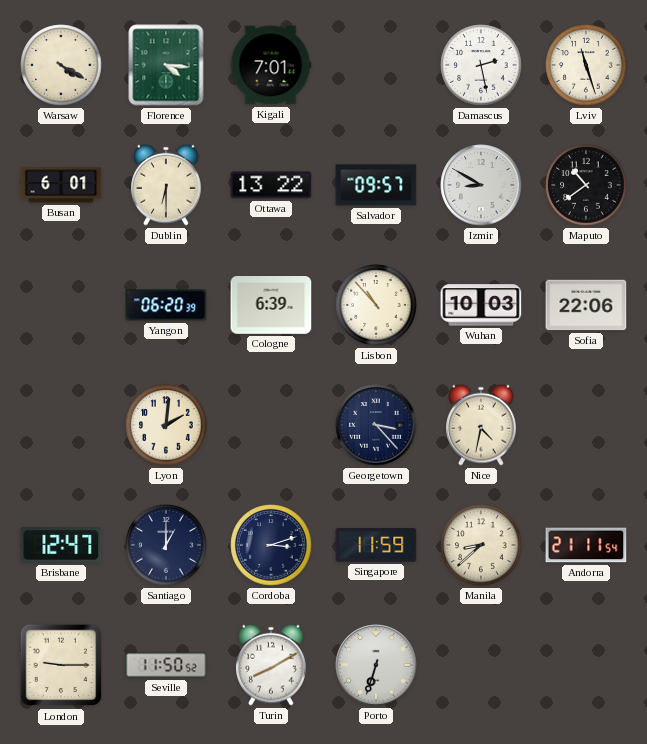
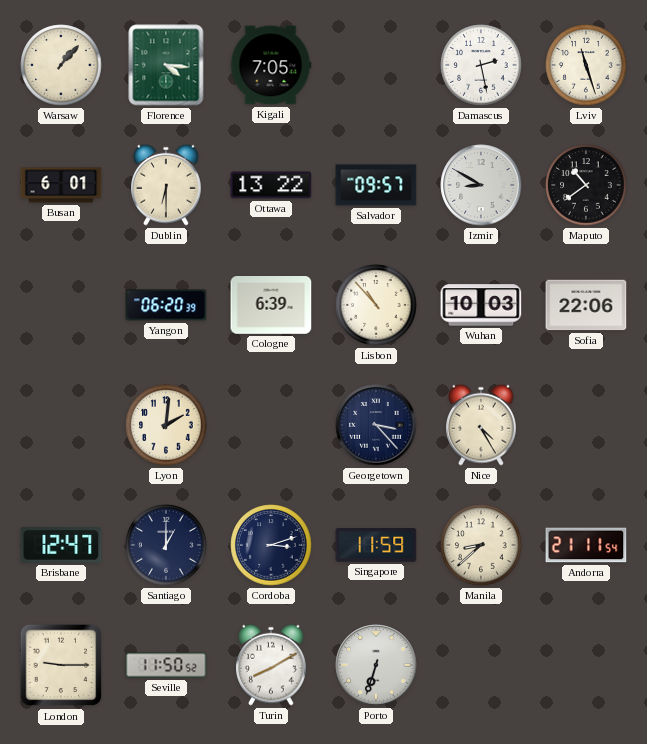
Warsaw: 4:20 -> 1:07 (61, 65)
Kigali: 7:01 -> 7:05 (271, 65)
Nice: 4:32 -> 4:25 (482, 425)
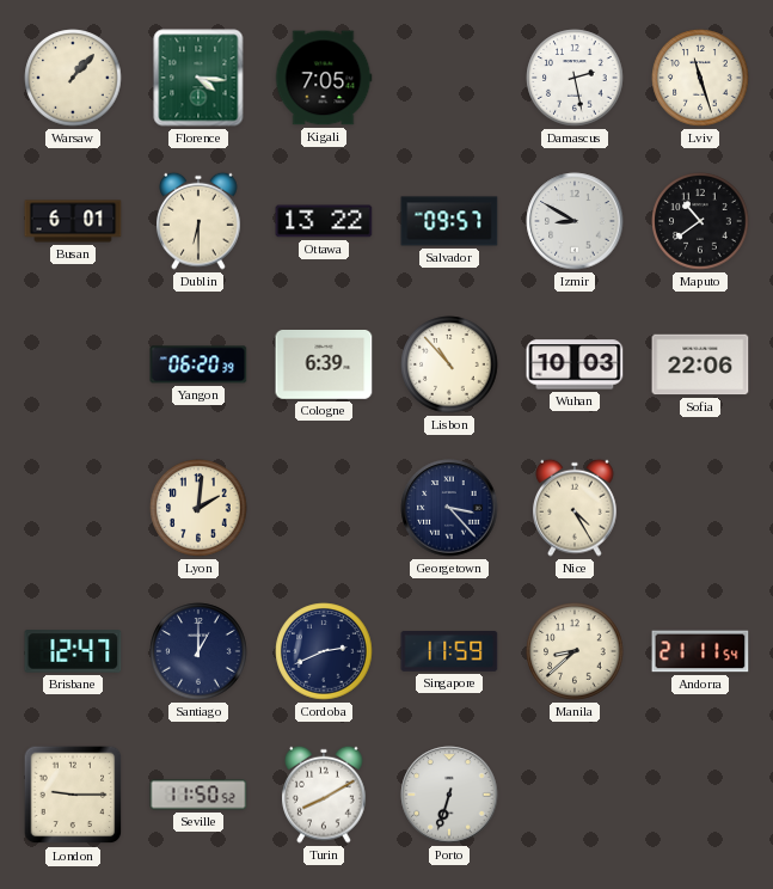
Cordoba: 3:12 -> 2:41 (324, 651)
